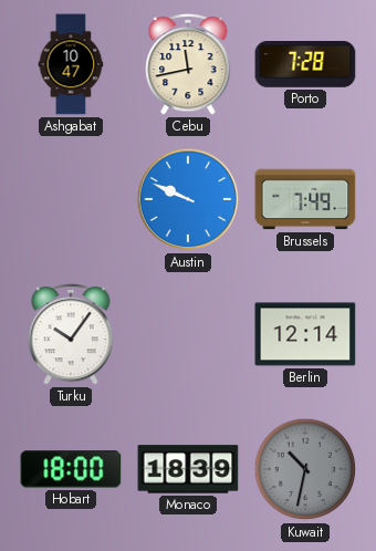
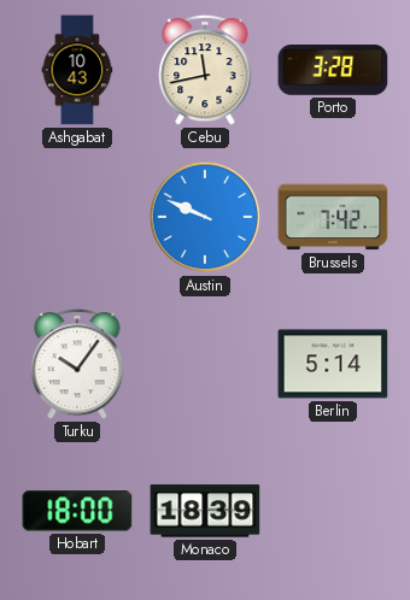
Ashgabat: 10:47 -> 10:43 (77, 70)
Porto: 7:28 -> 3:28 (333, 71)
Brussels: 7:49 -> 7:42 (333, 217)
Berlin: 12:14 -> 5:14 (333, 364)
Kuwait: 10:32 -> none (305, 469)
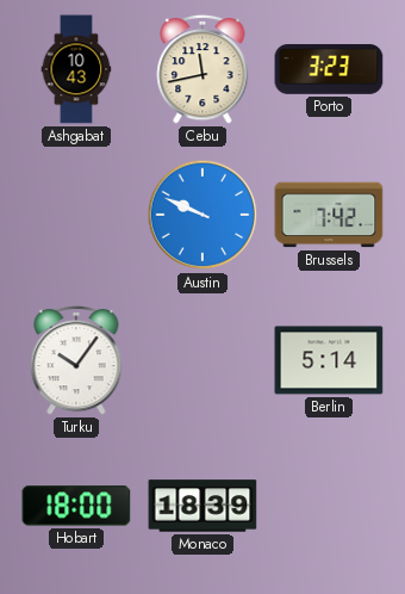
Porto: 3:28 -> 3:23 (329, 70)
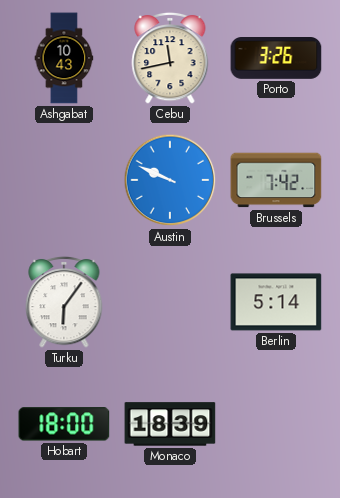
Porto: 3:23 -> 3:26 (276, 59)
Turku: 10:06 -> 6:06 (64, 302)
